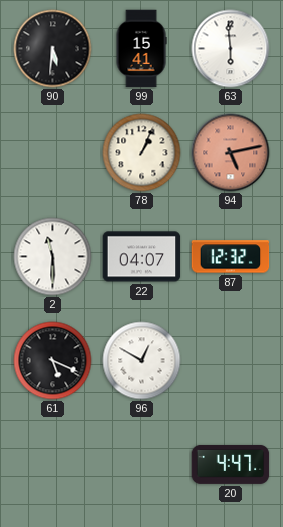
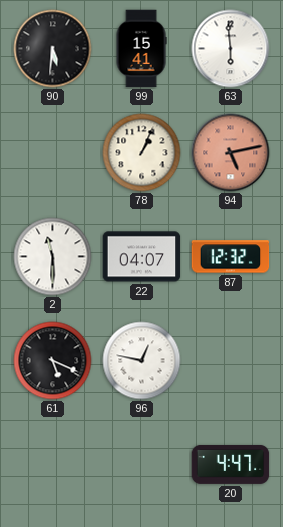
96: 12:50 -> 12:47 (142, 361)
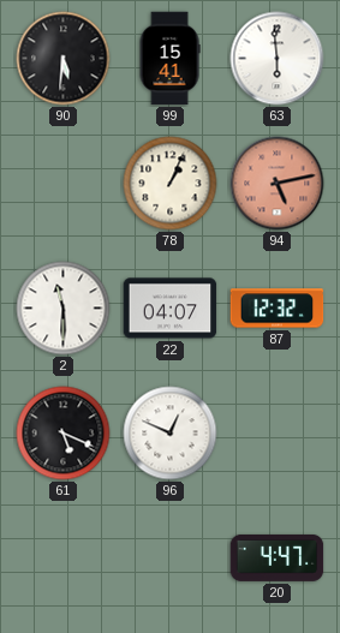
96: 12:47 -> 12:49 (171, 434)
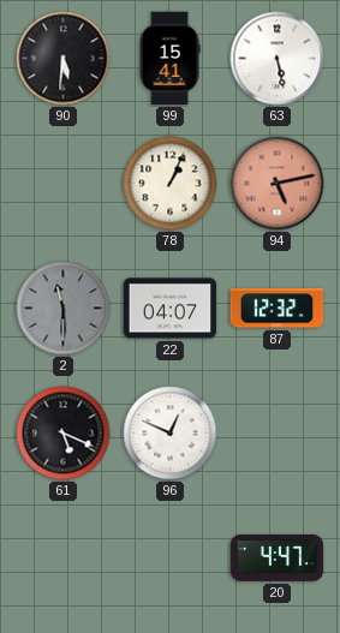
63: 5:59 -> 5:28 (278, 59)
2 dial: white -> grey (64, 309)
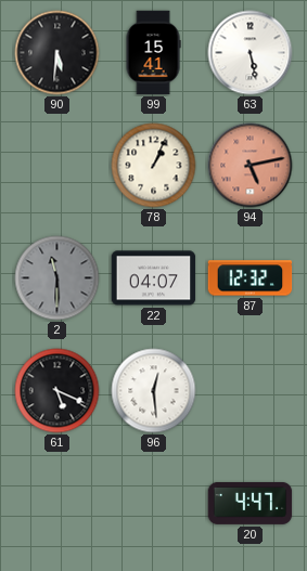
96: 12:49 -> 12:29 (154, 391)
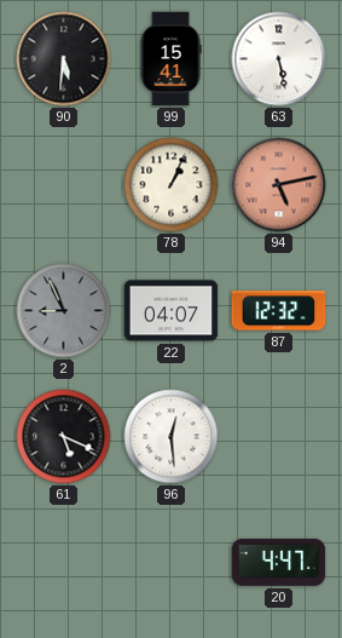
2: 11:30 -> 8:56 (64, 311)
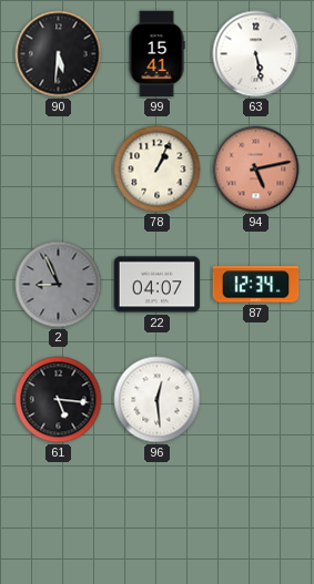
87: 12:32 -> 12:34 (256, 285)
61: 5:19 -> 5:16 (59, 400)
20: 4:47 -> none (279, 562)
